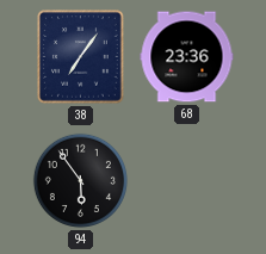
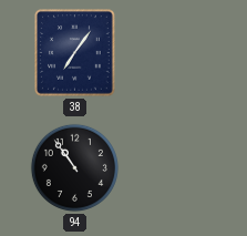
68: 23:36 -> none (187, 57)
94: 5:54 -> 10:54 (74, 167)
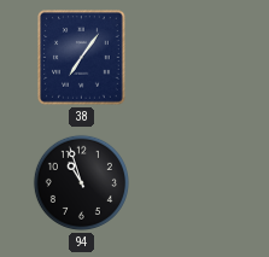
94: 10:54 -> 10:57 (81, 182)
